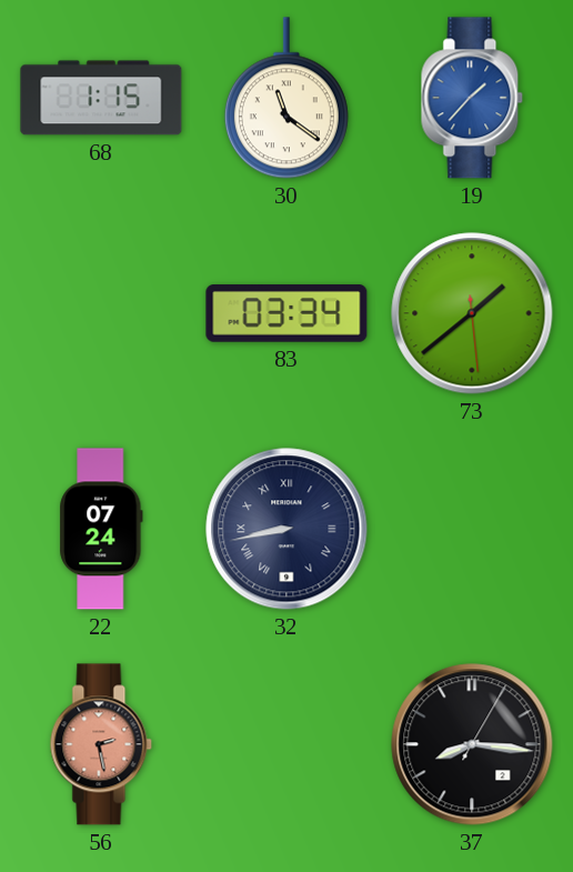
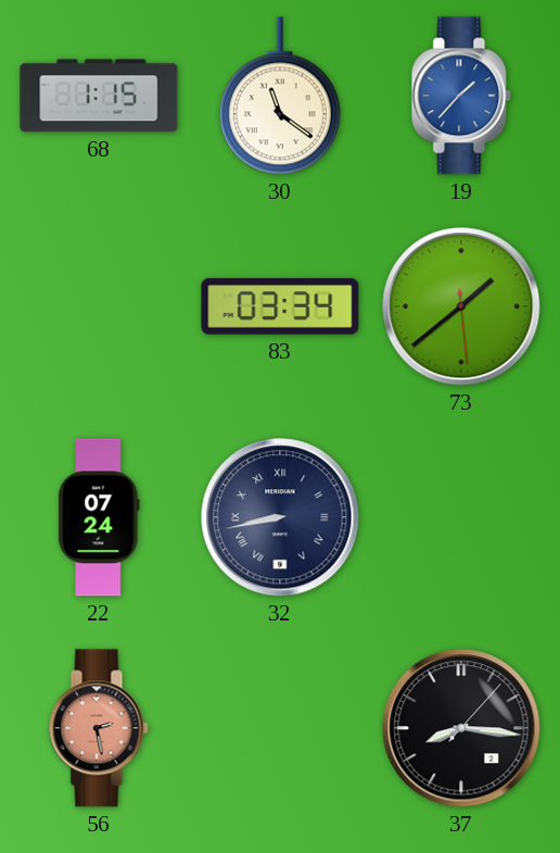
37: 8:16:05 -> 8:16:07 (461, 728)
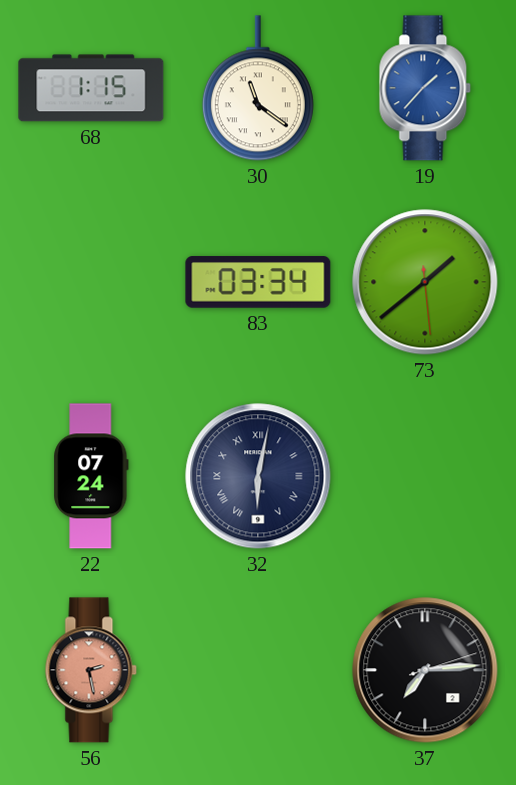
32: 8:43 -> 6:02 (258, 476)
37: 8:16 -> 7:14 (425, 670)
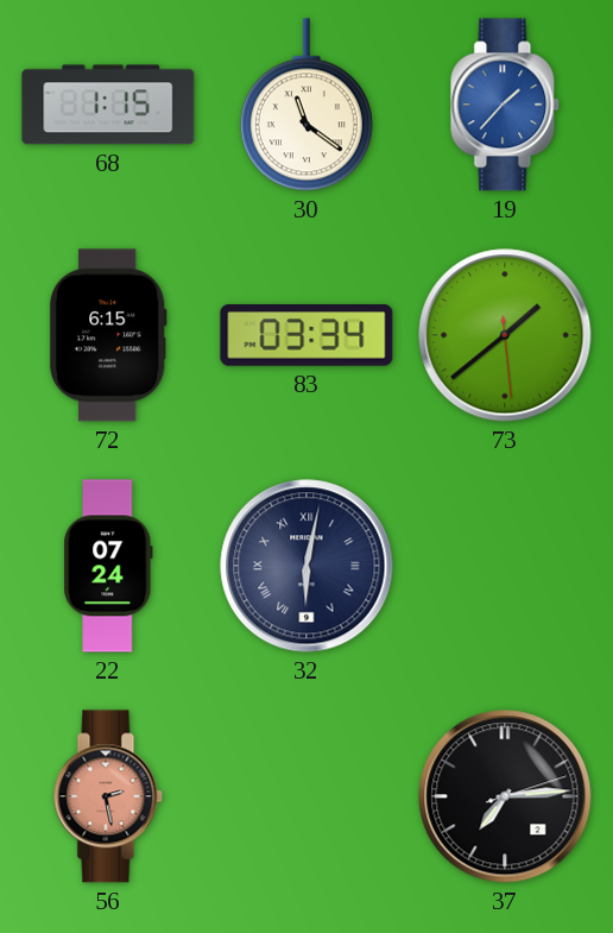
72: none -> 6:15 (108, 335)
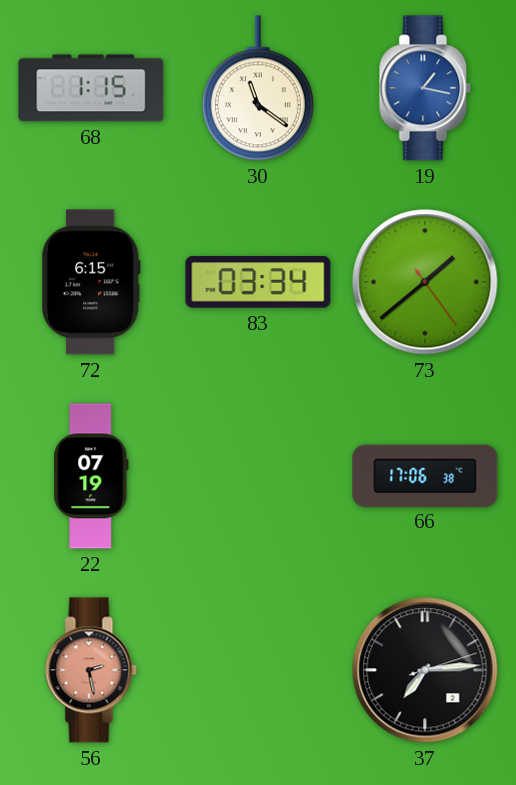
19: 1:37 -> 1:17 (425, 88)
73: 1:38:29 -> 1:38:24 (425, 282)
22: 07:24 -> 07:19 (91, 476)
32: 6:02 -> none (306, 566)
66: none -> 17:06 (425, 475)
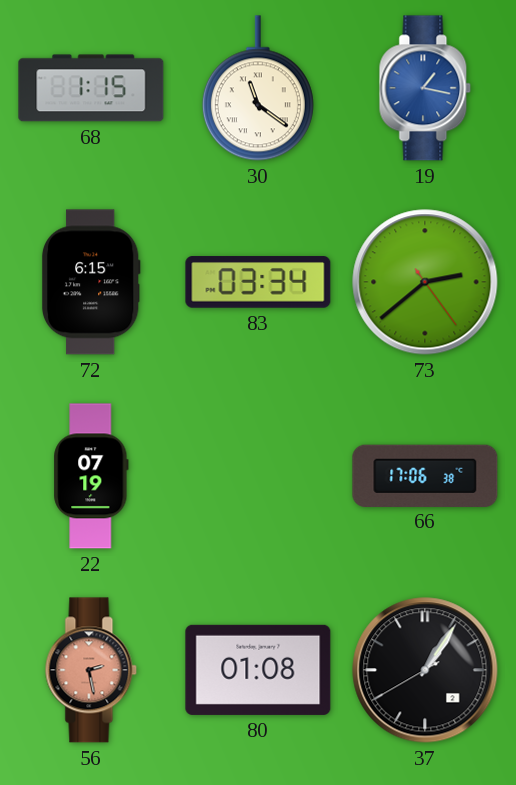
73: 1:38 -> 2:38 (425, 282)
80: none -> 01:08 (258, 670)
37: 7:14 -> 1:05 (425, 670)
